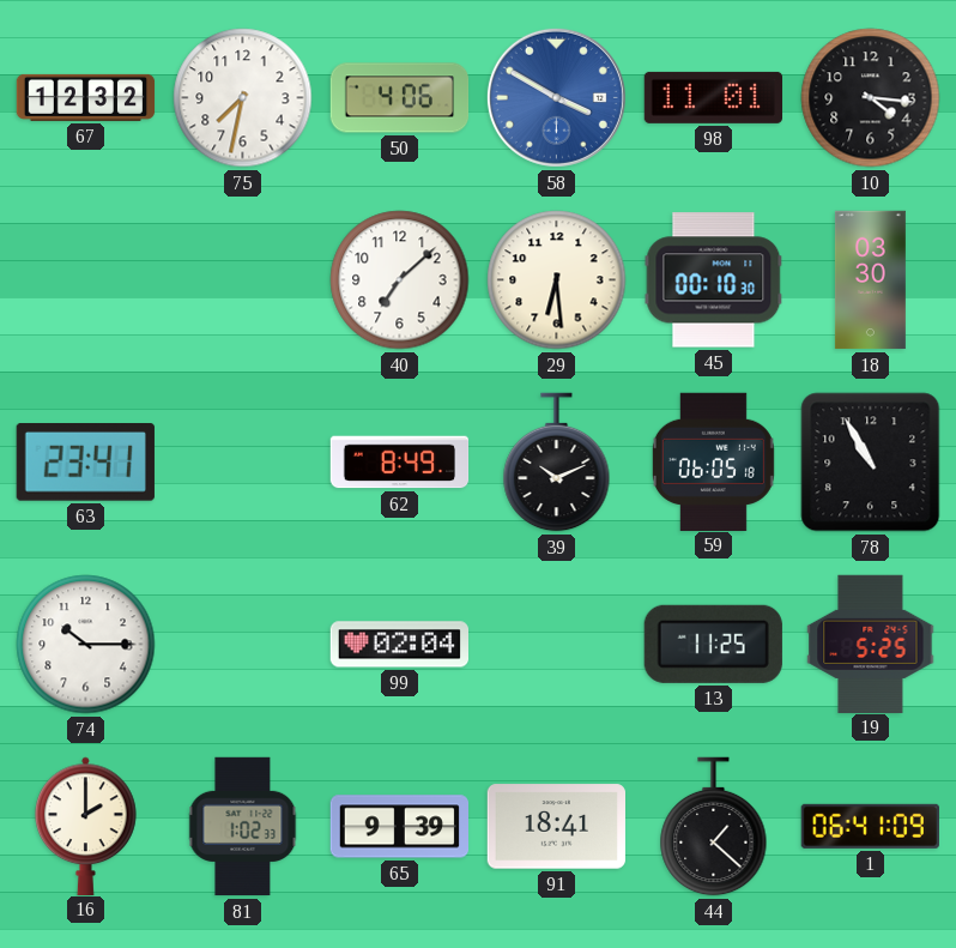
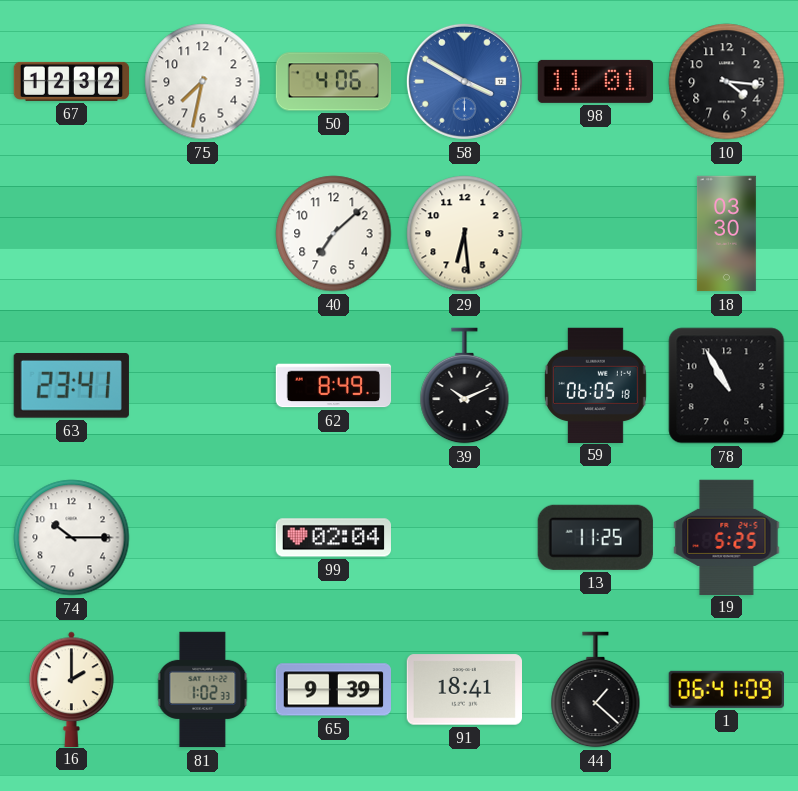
45: 00:10 -> none (714, 280)
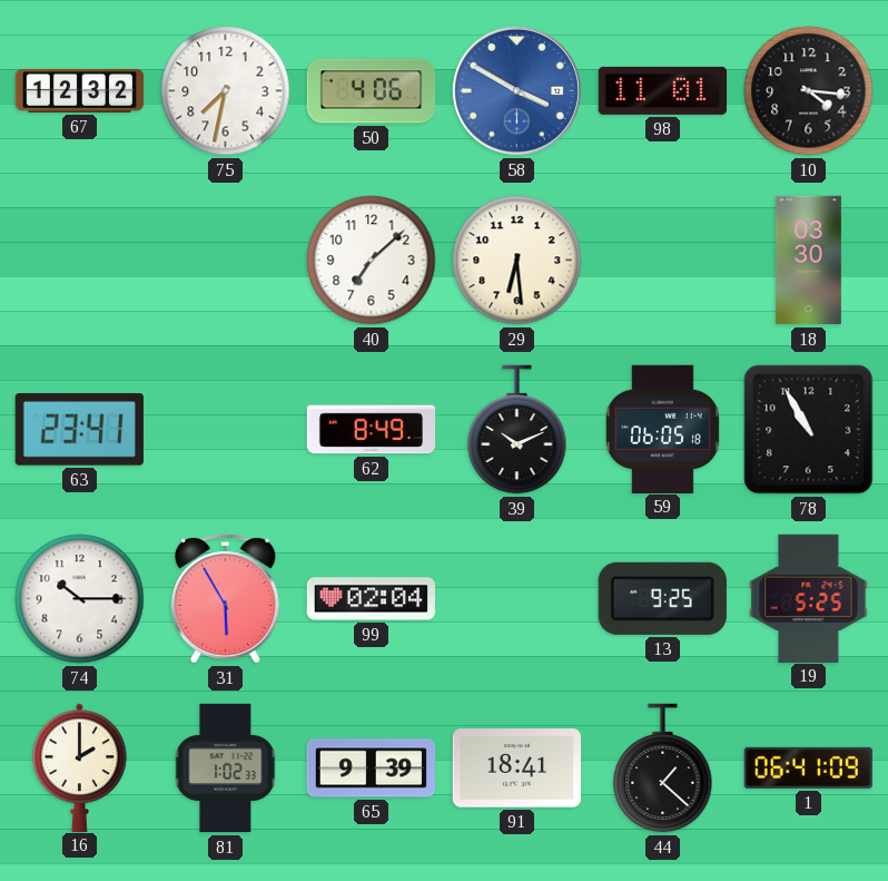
31: none -> 5:55 (225, 599)
13: 11:25 -> 9:25 (662, 598)
